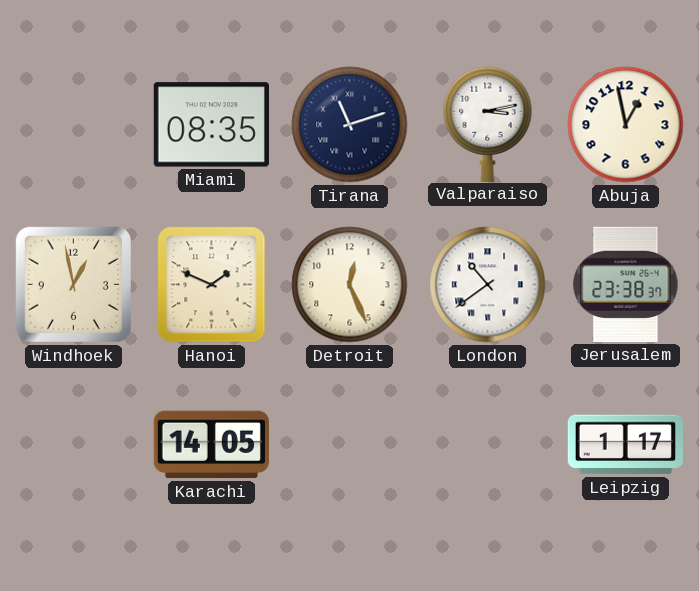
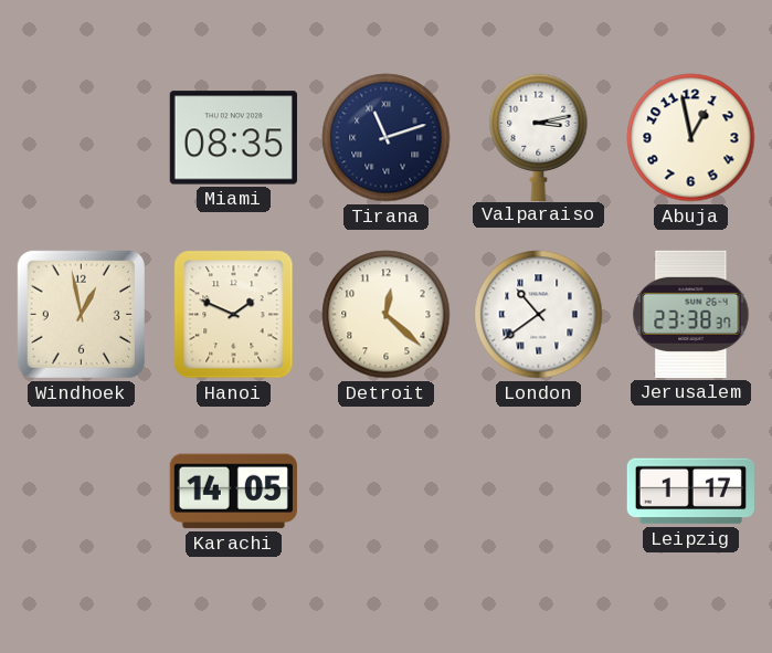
Detroit: 12:26 -> 12:22 (387, 315)
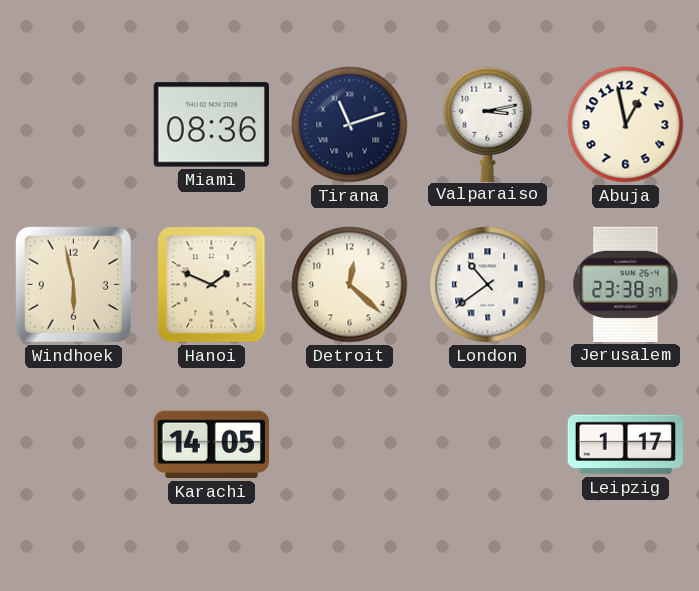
Miami: 08:35 -> 08:36 (211, 125)
Windhoek: 12:58 -> 5:58 (73, 284)
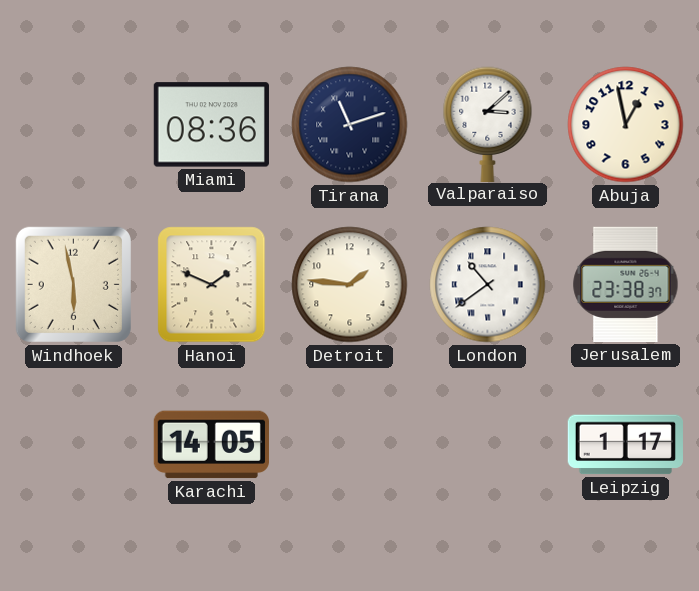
Valparaiso: 3:13 -> 3:08 (488, 124)
Detroit: 12:22 -> 1:46 (350, 285)
